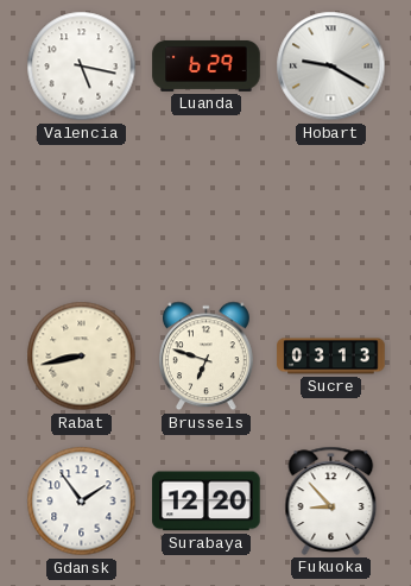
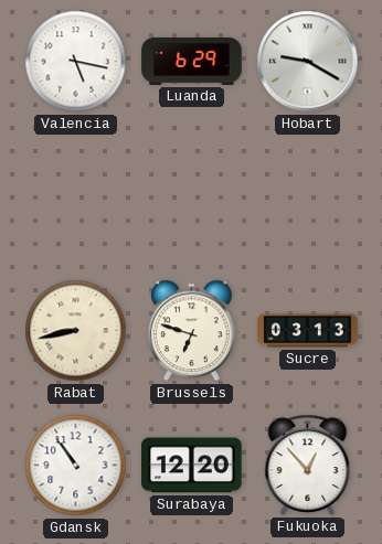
Gdansk: 1:54 -> 10:54 (76, 466)
Fukuoka: 8:53 -> 12:53 (308, 465)
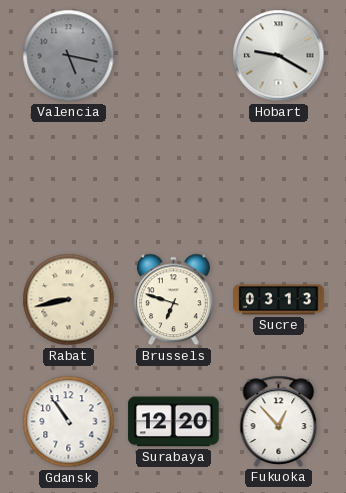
Valencia dial: white -> grey (69, 56)
Luanda: 6:29 -> none (192, 61)
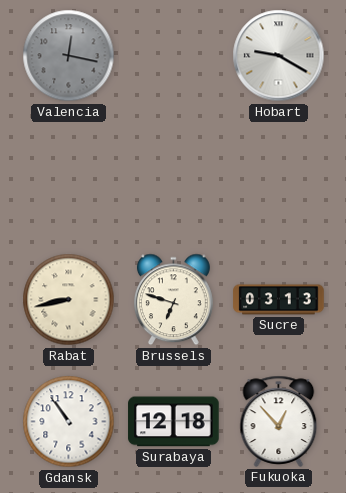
Valencia: 5:17 -> 12:17 (69, 56)
Surabaya: 12:20 -> 12:18 (174, 422)
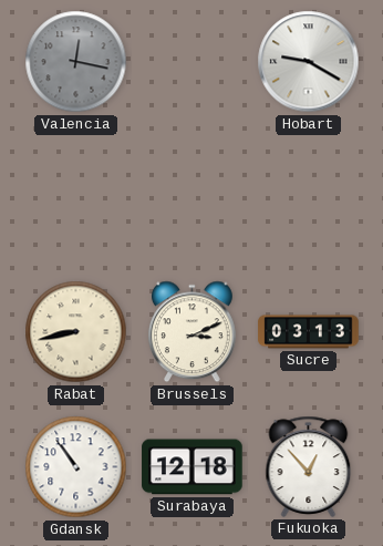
Brussels: 6:48 -> 3:11 (191, 332)
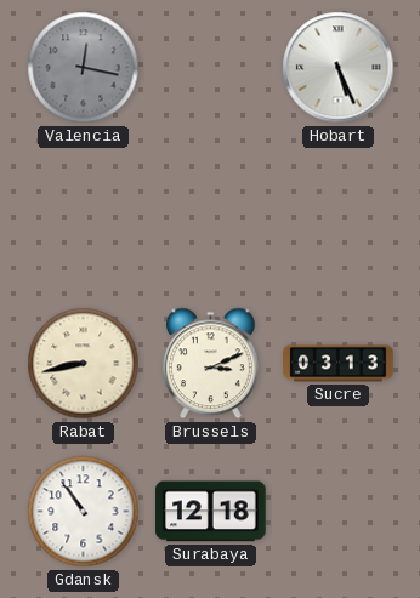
Hobart: 9:20 -> 5:26 (339, 68)
Fukuoka: 12:53 -> none (309, 466)
